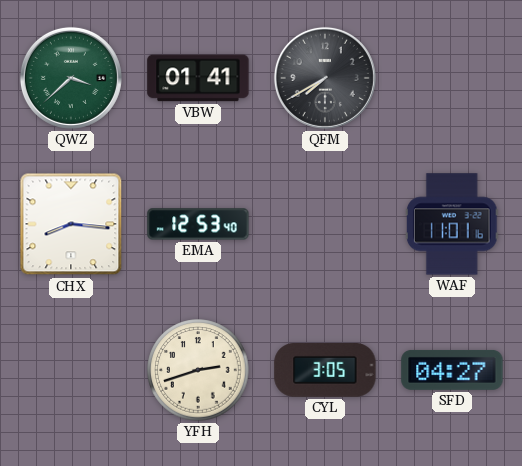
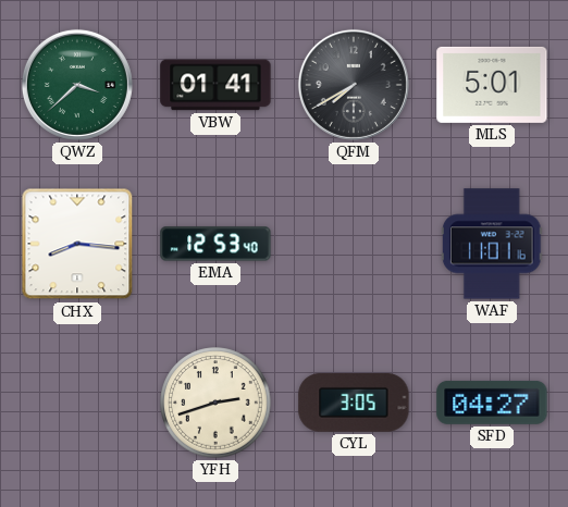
MLS: none -> 5:01 (492, 85)
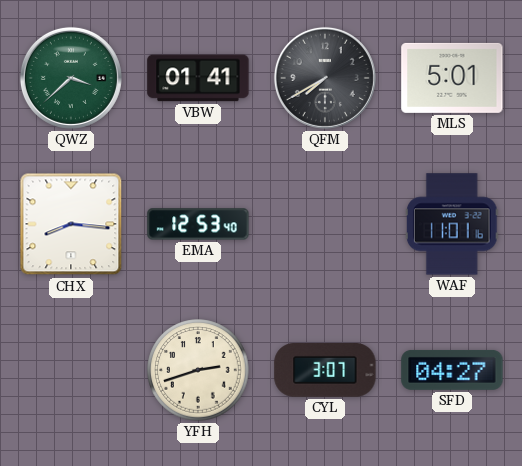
CYL: 3:05 -> 3:07 (325, 371)
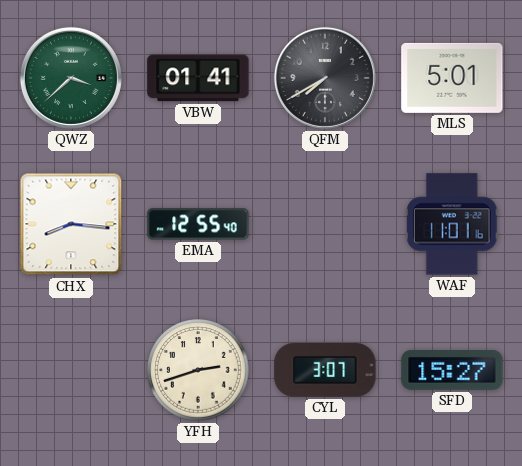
EMA: 12:53 -> 12:55 (198, 224)
SFD: 04:27 -> 15:27 (452, 370)
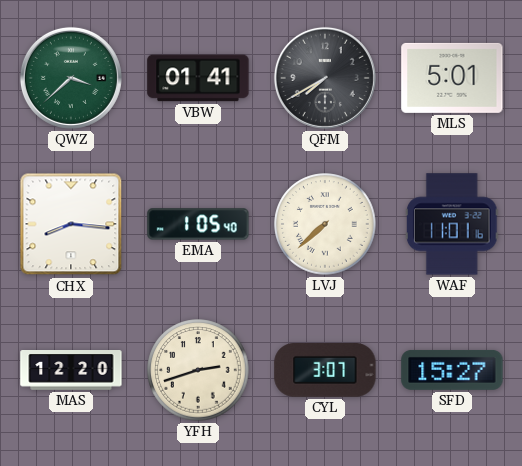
EMA: 12:55 -> 1:05 (198, 224)
LVJ: none -> 7:38 (325, 224)
MAS: none -> 12:20 (71, 371)
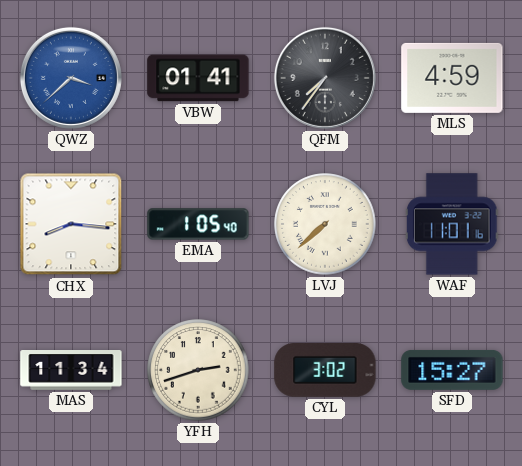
QWZ dial: green -> blue (71, 78)
QFM: 7:40 -> 7:36 (325, 78)
MLS: 5:01 -> 4:59 (452, 78)
MAS: 12:20 -> 11:34 (71, 371)
CYL: 3:07 -> 3:02 (325, 371)
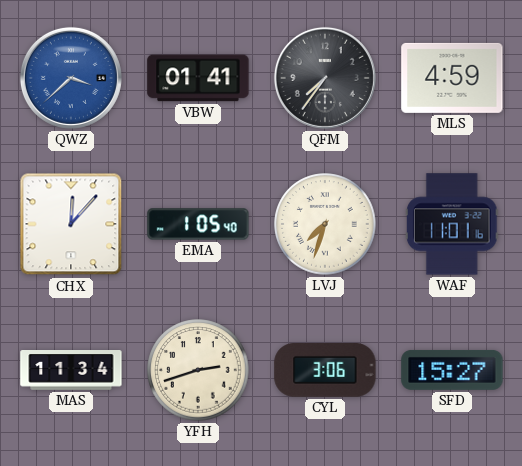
CHX: 8:16 -> 12:07 (71, 224)
LVJ: 7:38 -> 7:33 (325, 224)
CYL: 3:02 -> 3:06 (325, 371)
